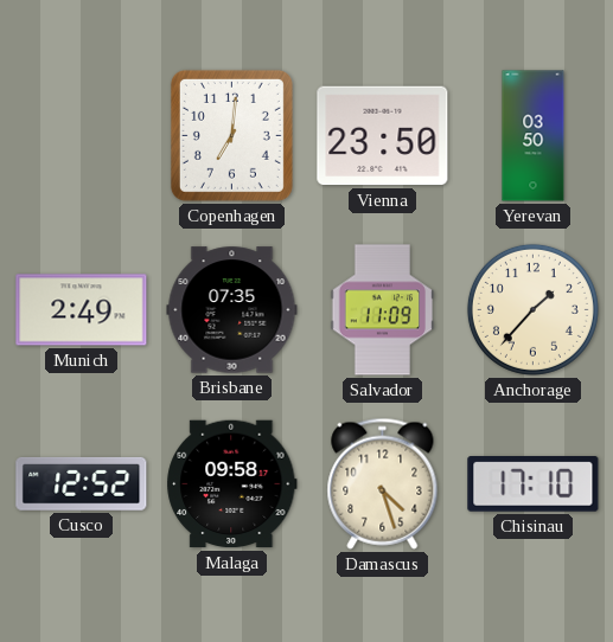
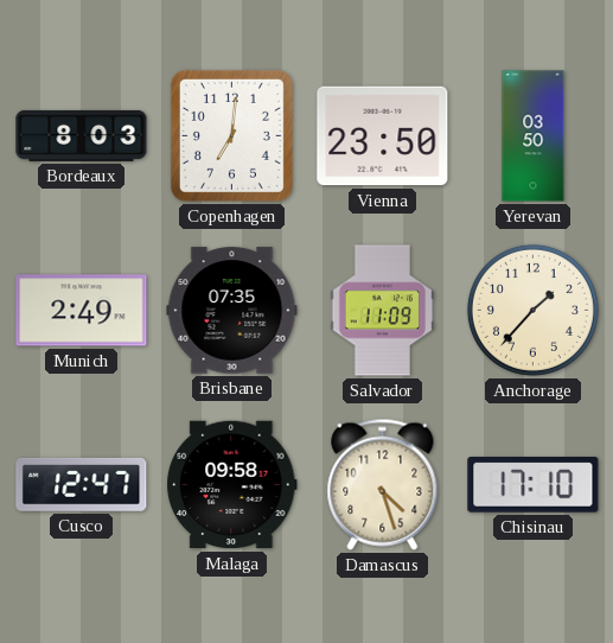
Bordeaux: none -> 8:03 (82, 135)
Cusco: 12:52 -> 12:47 (82, 484)
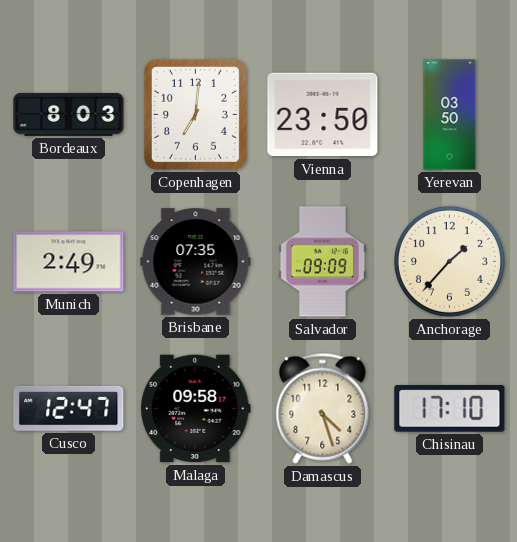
Salvador: 11:09 -> 09:09 (323, 262)
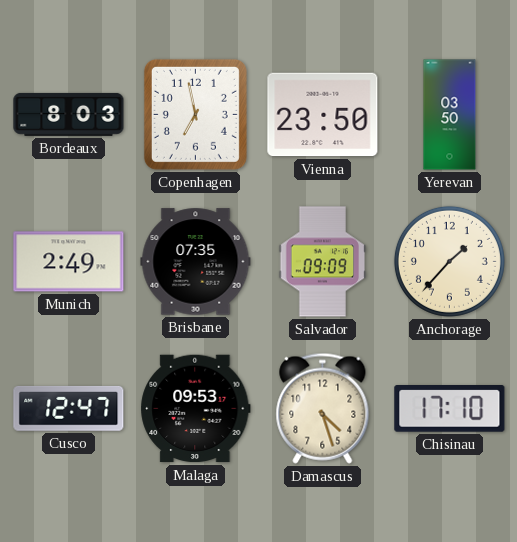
Copenhagen: 7:01 -> 6:58 (195, 114)
Malaga: 09:58 -> 09:53 (196, 409)
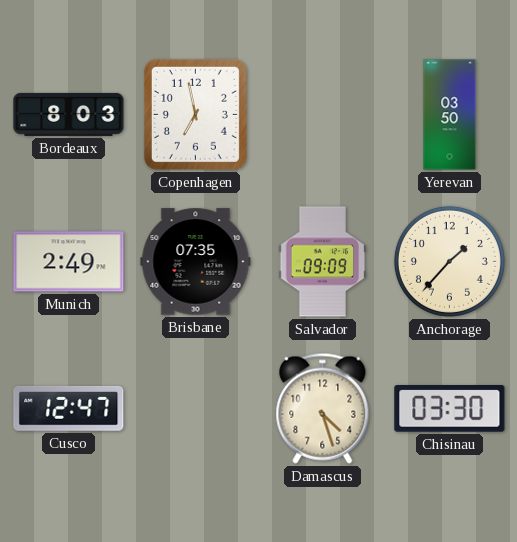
Vienna: 23:50 -> none (323, 115)
Malaga: 09:53 -> none (196, 409)
Chisinau: 17:10 -> 03:30 (450, 409)
